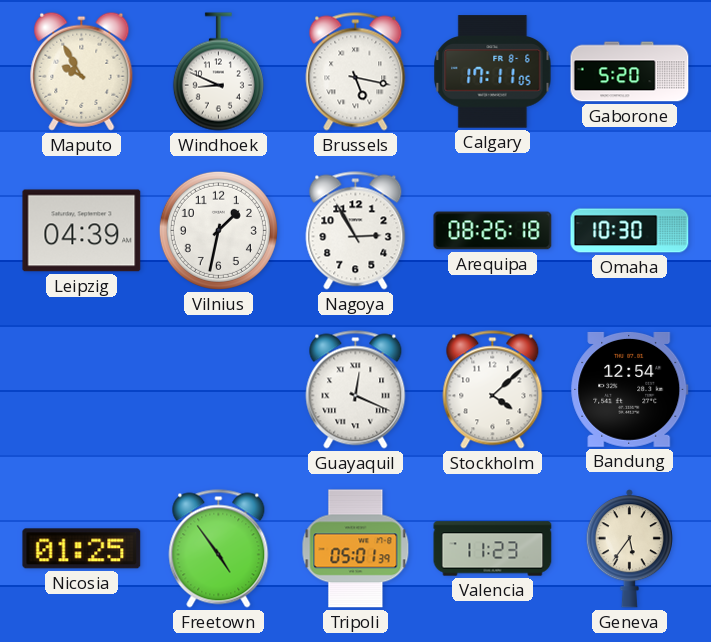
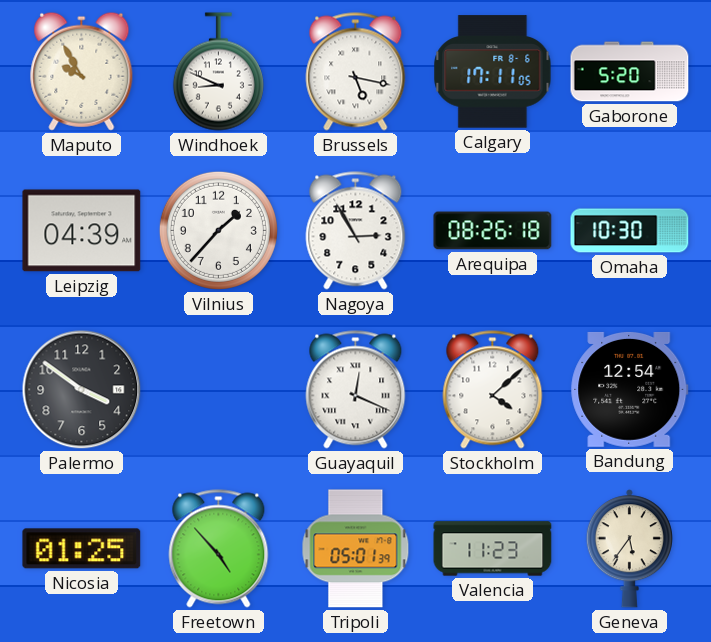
Vilnius: 1:32 -> 1:37 (218, 230)
Palermo: none -> 3:51 (82, 390)
Freetown: 4:54 -> 4:53 (219, 549)
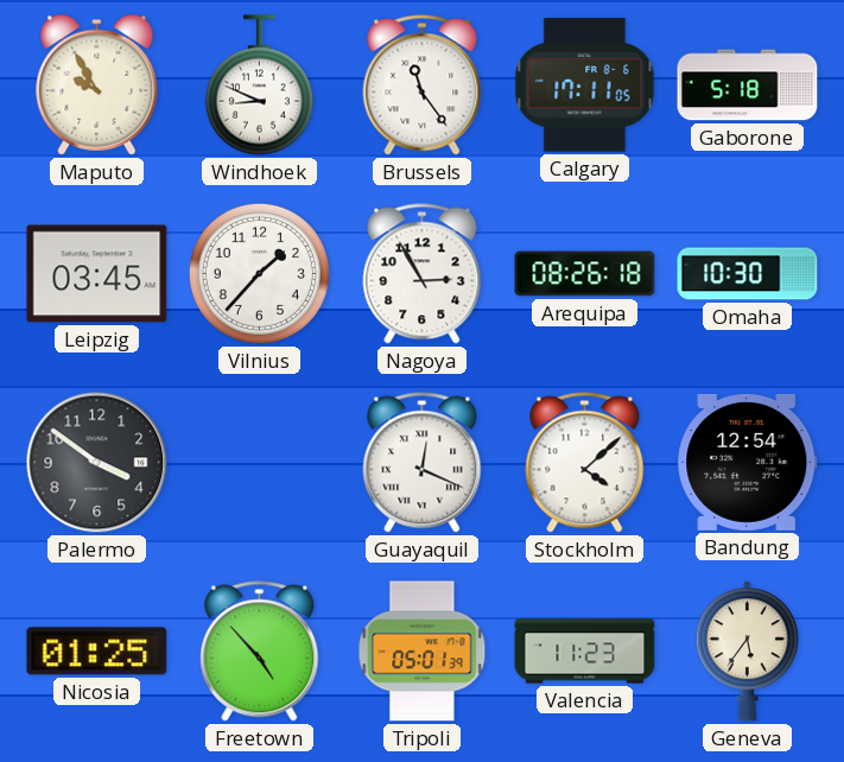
Brussels: 5:17 -> 11:24 (423, 85)
Gaborone: 5:20 -> 5:18 (748, 85)
Leipzig: 04:39 -> 03:45 (97, 274)
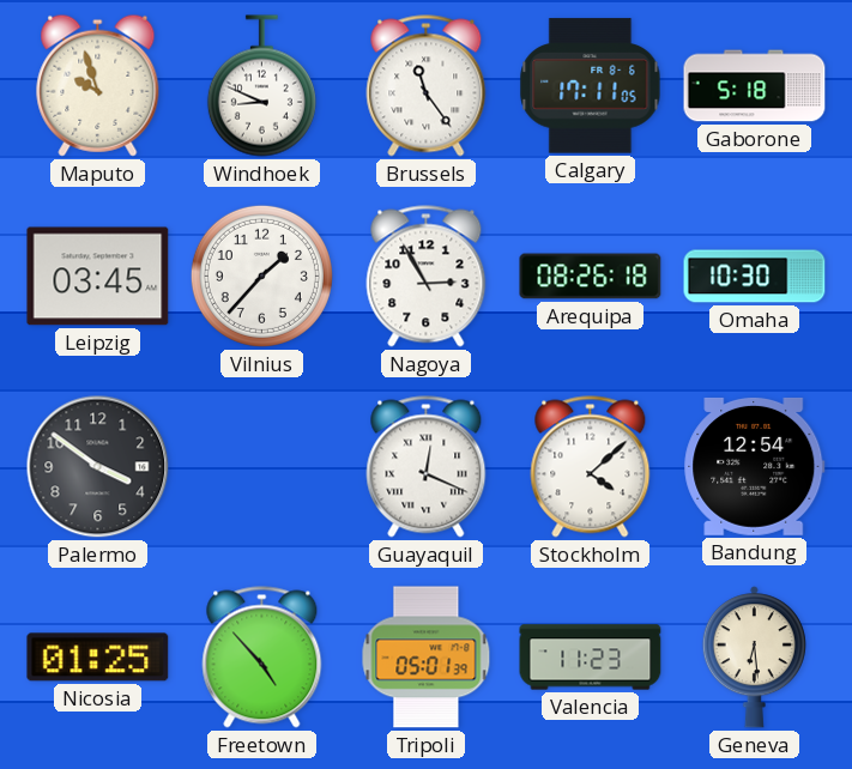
Maputo: 9:55 -> 9:57 (98, 85)
Geneva: 5:36 -> 6:29 (754, 658)
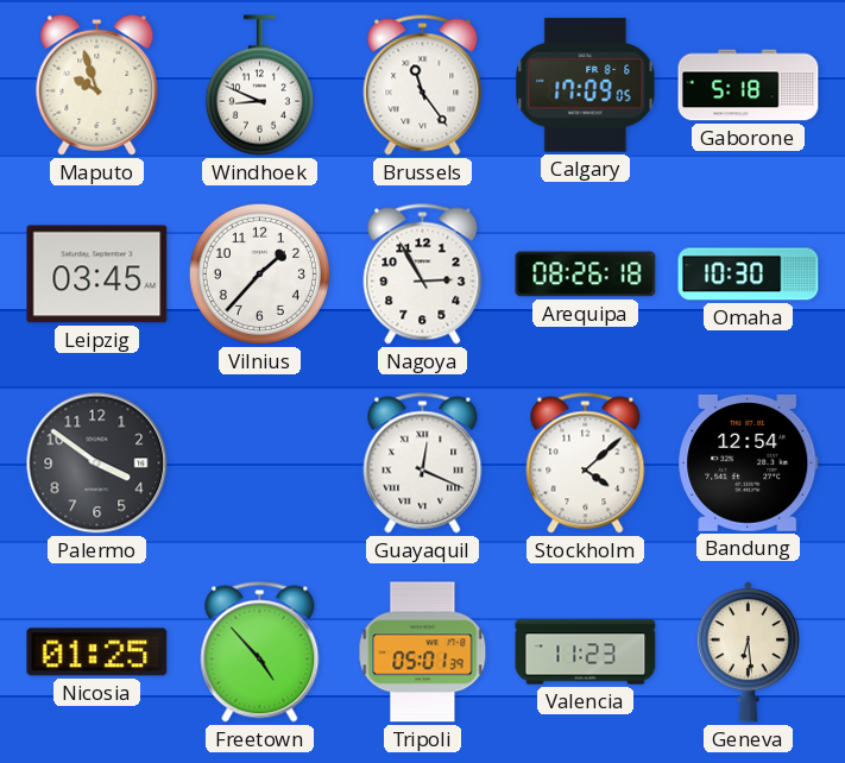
Calgary: 17:11 -> 17:09 (586, 86)
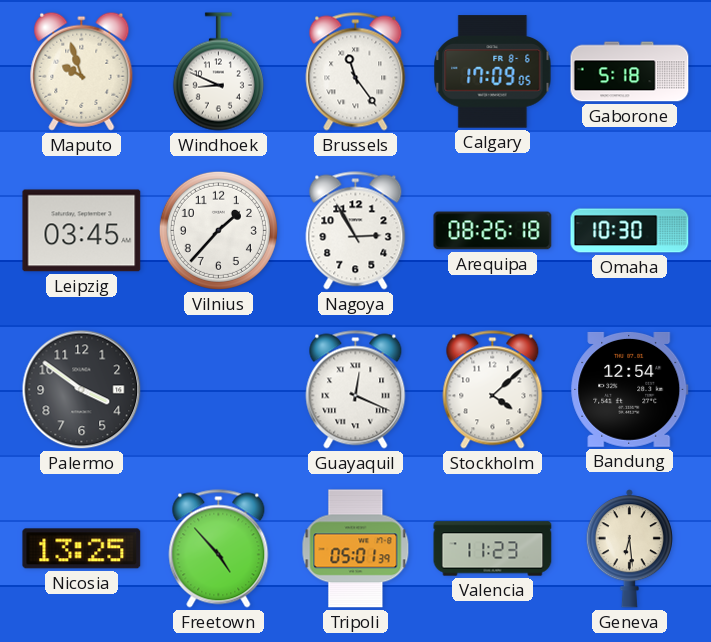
Nicosia: 01:25 -> 13:25 (82, 549)
